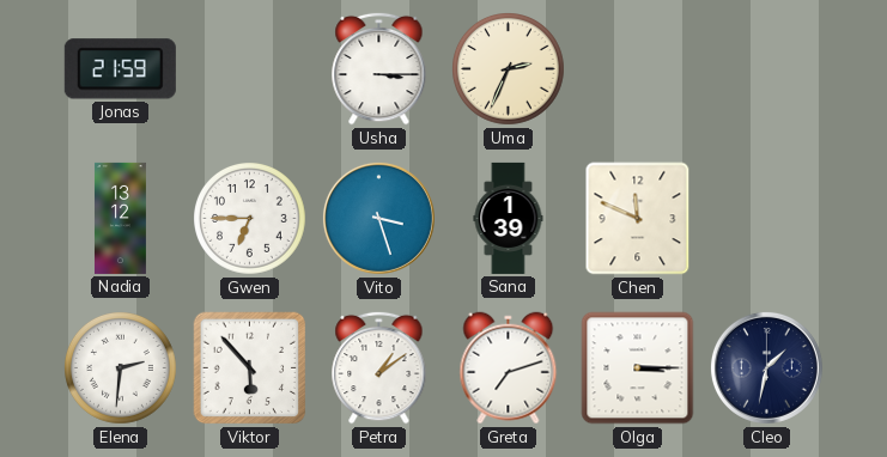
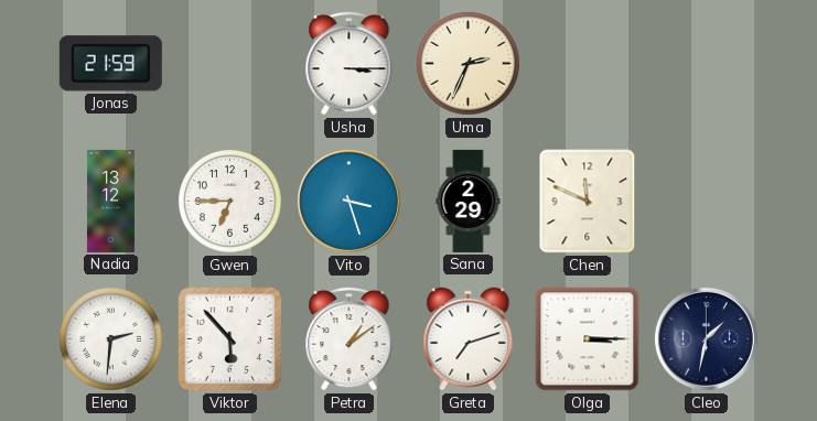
Sana: 1:39 -> 2:29 (469, 201)
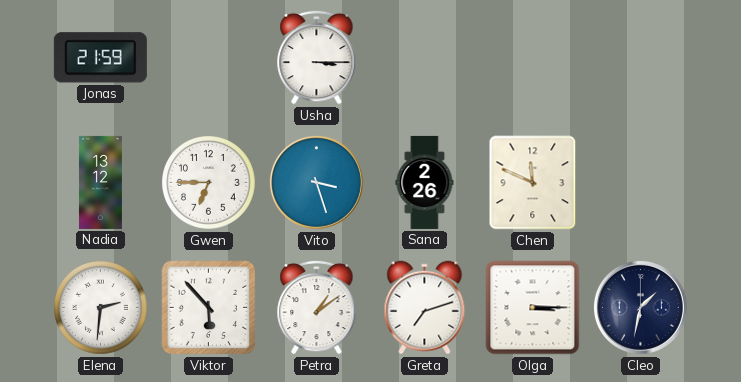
Uma: 2:34 -> none (469, 64)
Sana: 2:29 -> 2:26 (425, 182)
